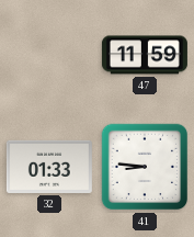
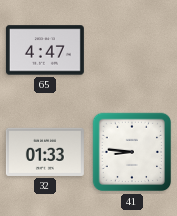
65: none -> 4:47 (45, 50)
47: 11:59 -> none (145, 55)
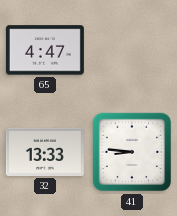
32: 01:33 -> 13:33 (45, 152)
